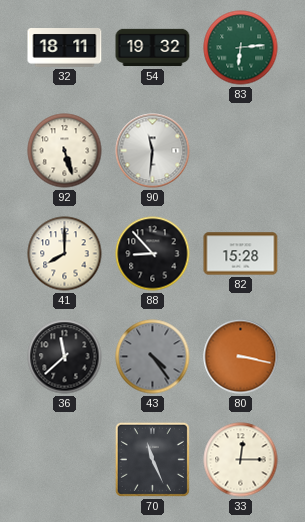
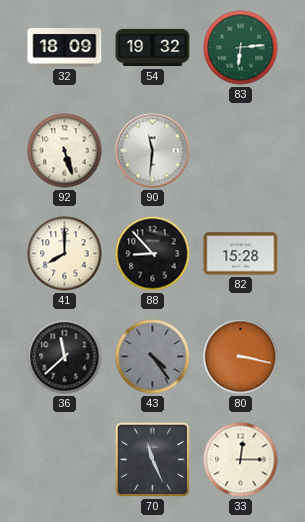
32: 18:11 -> 18:09 (65, 48)
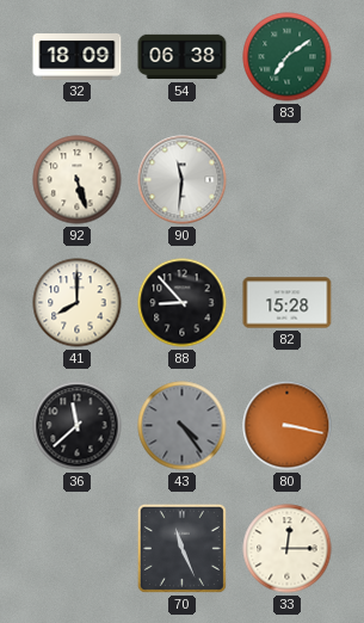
54: 19:32 -> 06:38 (183, 57)
83: 6:14 -> 7:09 (288, 57)
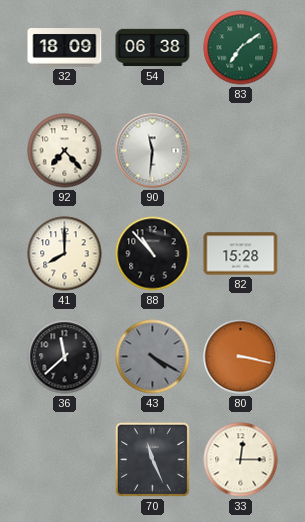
92: 5:27 -> 7:23 (65, 151)
88: 8:53 -> 10:53 (153, 254)
43: 4:24 -> 4:20 (153, 357)
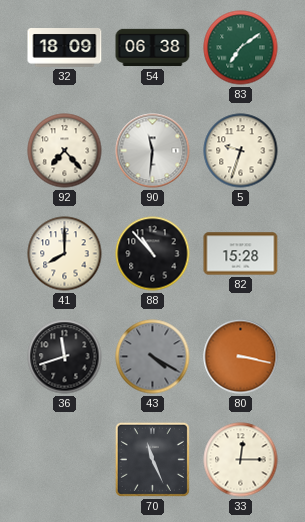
5: none -> 9:33 (241, 151)
36: 11:38 -> 11:42 (65, 357)
